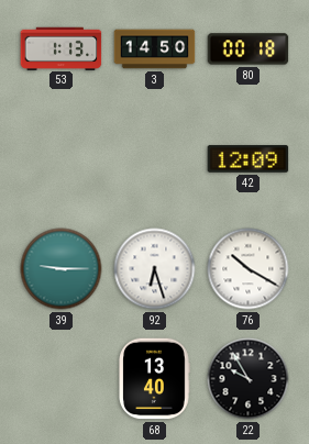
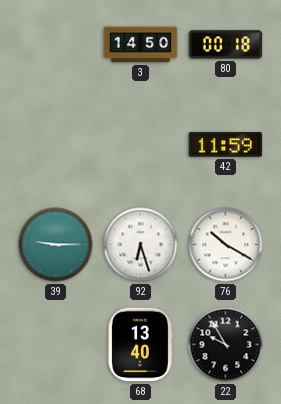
53: 1:13 -> none (62, 48)
42: 12:09 -> 11:59 (226, 145)
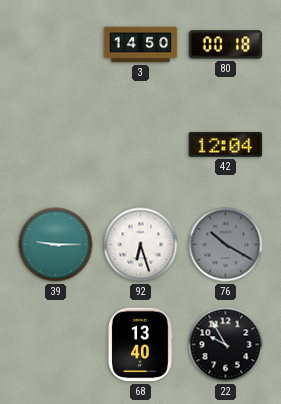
42: 11:59 -> 12:04 (226, 145)
76 dial: white -> grey (226, 245)
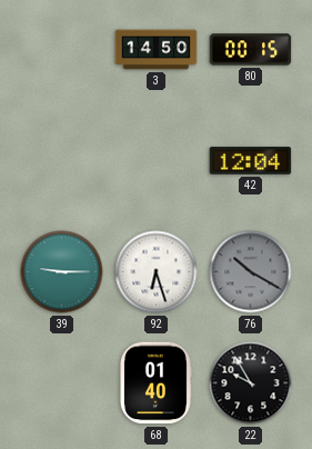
80: 00:18 -> 00:15 (251, 50)
68: 13:40 -> 01:40 (155, 383)
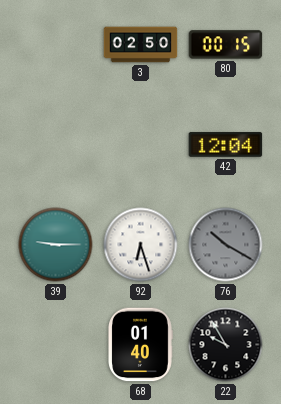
3: 14:50 -> 02:50 (141, 45)
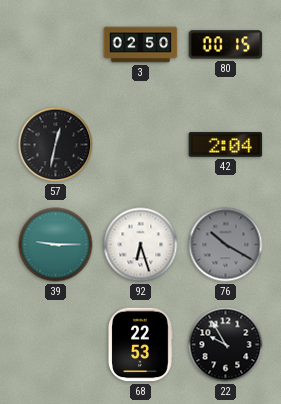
57: none -> 12:32 (56, 145)
42: 12:04 -> 2:04 (226, 145)
68: 01:40 -> 22:53 (140, 345)
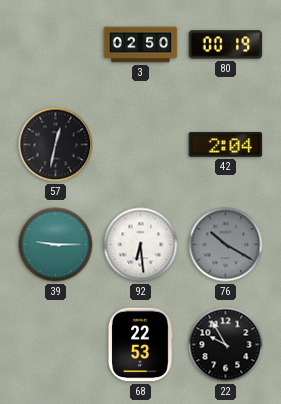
80: 00:15 -> 00:19 (226, 45)
92: 6:27 -> 6:29 (141, 245)
